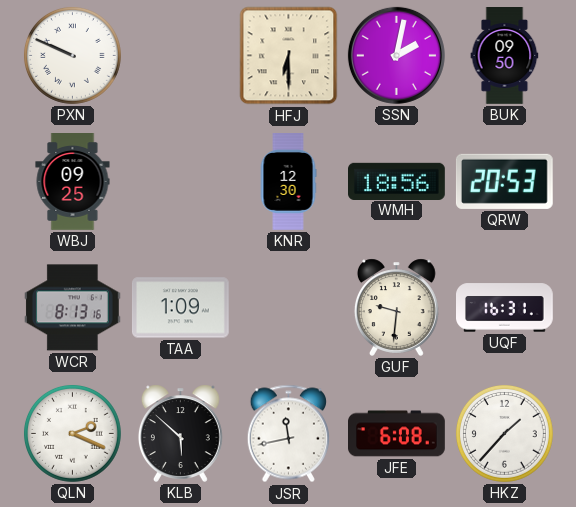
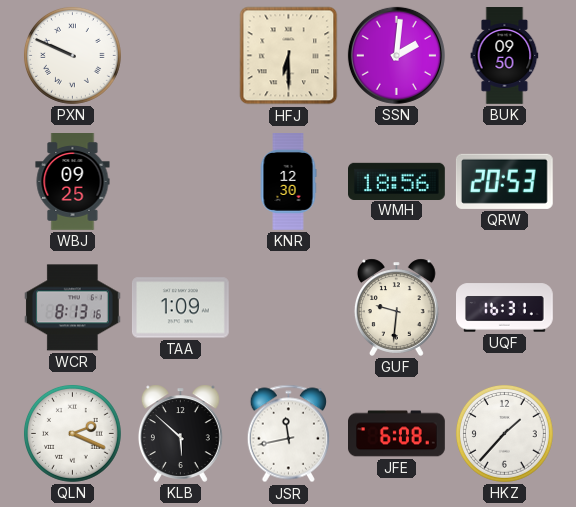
SSN: 2:02 -> 2:01 (396, 55)
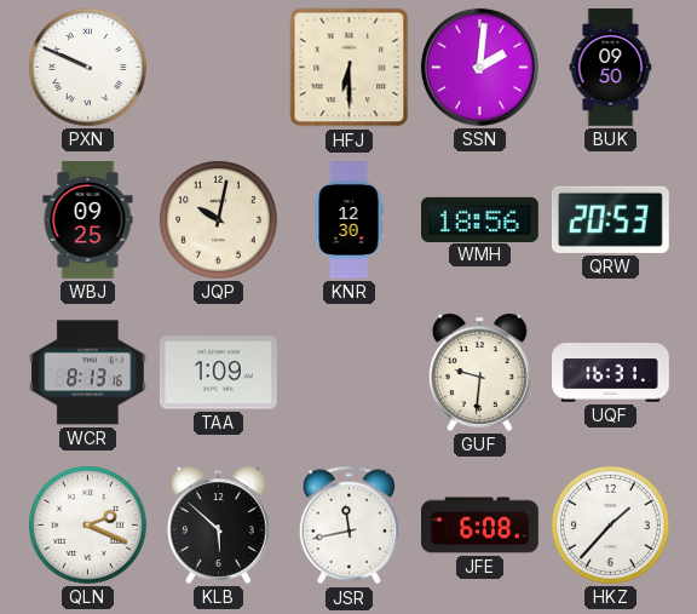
JQP: none -> 10:02 (218, 219)
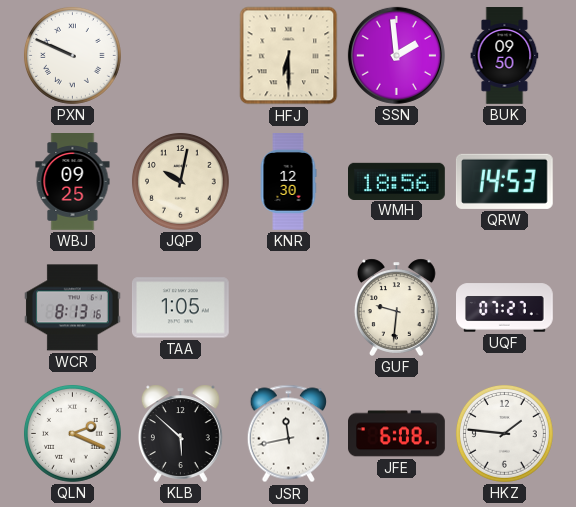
SSN: 2:01 -> 1:59 (396, 55)
QRW: 20:53 -> 14:53 (504, 181)
TAA: 1:09 -> 1:05 (180, 308)
UQF: 16:31 -> 07:27 (505, 308)
HKZ: 1:37 -> 1:46 (504, 433)
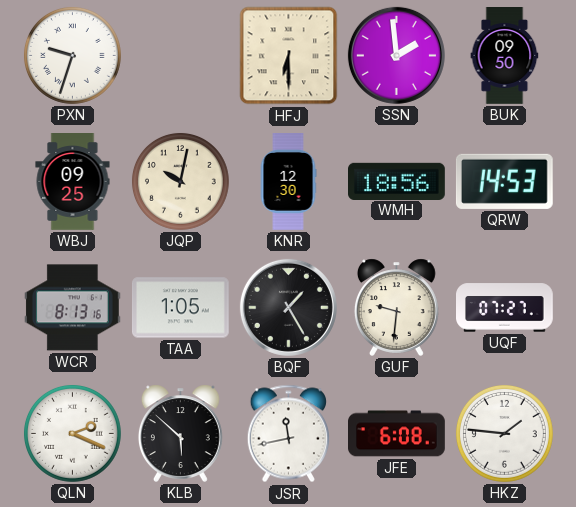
PXN: 9:49 -> 9:33 (72, 55)
BQF: none -> 1:25 (288, 307)
